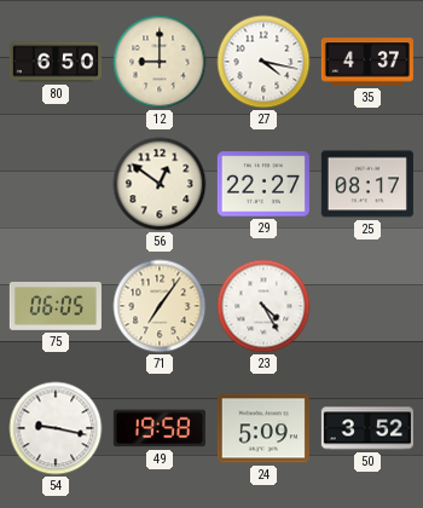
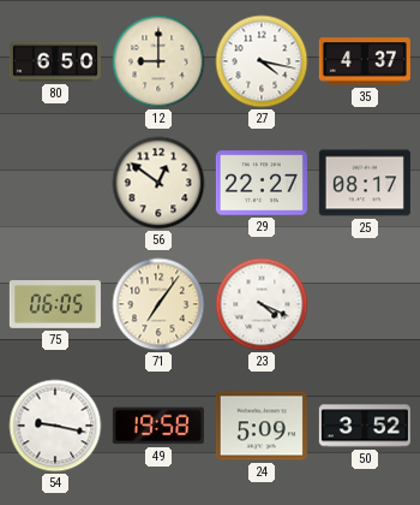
23: 4:25 -> 4:19 (262, 304)
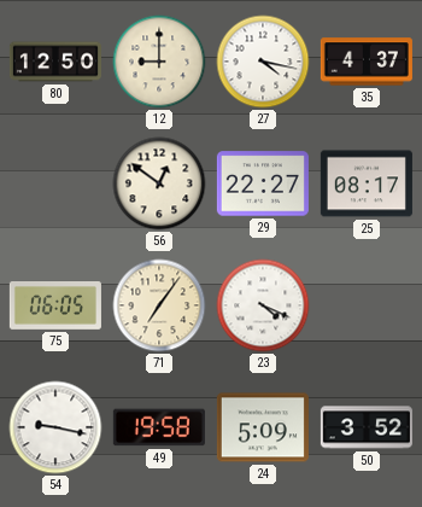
80: 6:50 -> 12:50 (55, 62)
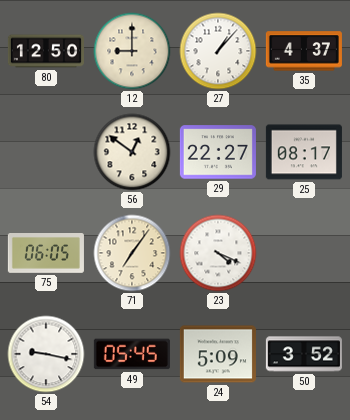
27: 4:17 -> 1:07 (218, 51)
49: 19:58 -> 05:45 (132, 354)
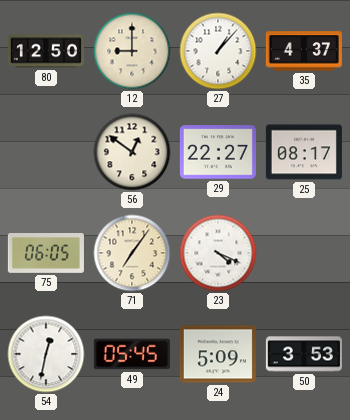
54: 9:17 -> 12:32 (46, 354)
50: 3:52 -> 3:53 (304, 354)
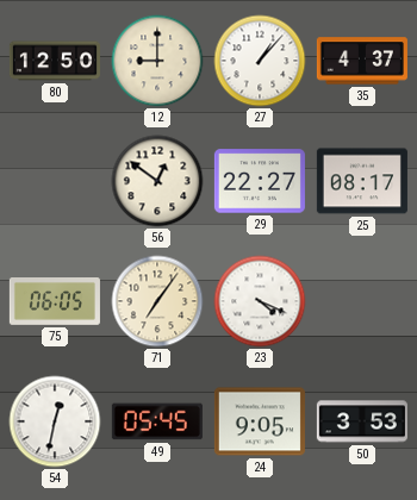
24: 5:09 -> 9:05 (260, 421)
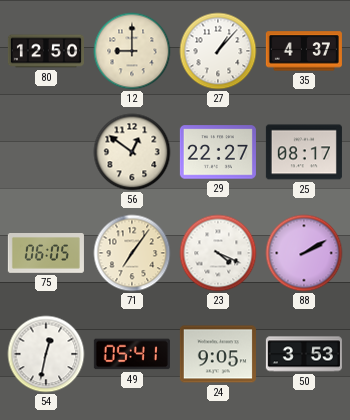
88: none -> 2:10 (304, 253)
49: 05:45 -> 05:41 (132, 354)
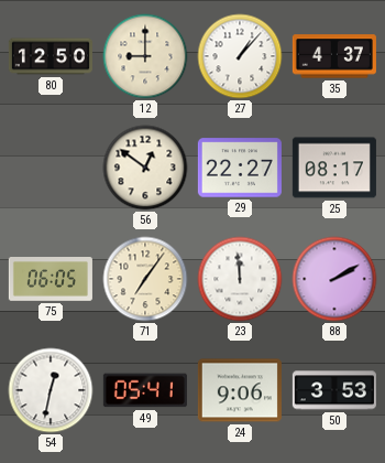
23: 4:19 -> 11:59 (240, 279)
24: 9:05 -> 9:06 (240, 390)
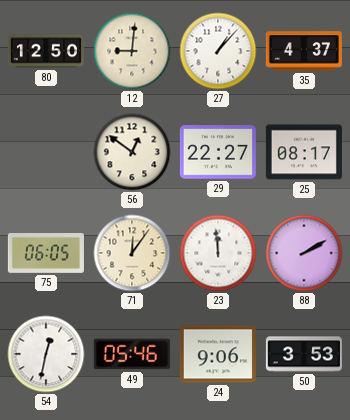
12: 9:00 -> 9:01 (132, 51)
71: 7:06 -> 12:06 (132, 253)
49: 05:41 -> 05:46 (132, 354)
